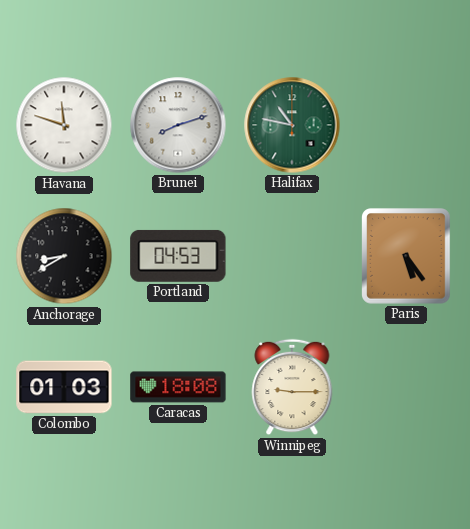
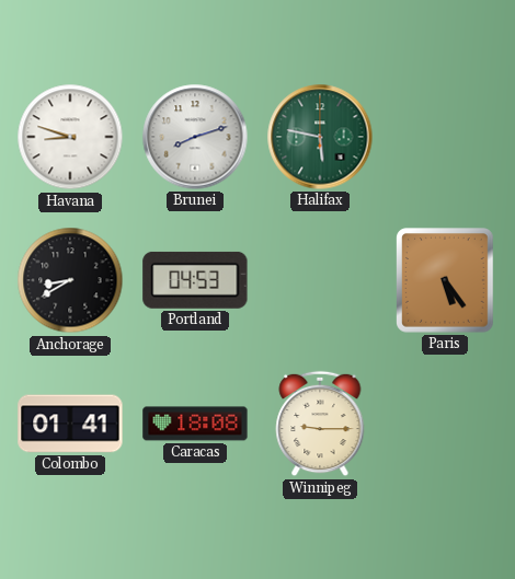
Havana: 11:48 -> 8:48 (70, 137)
Halifax: 10:47 -> 5:47 (320, 137)
Colombo: 01:03 -> 01:41 (70, 424)
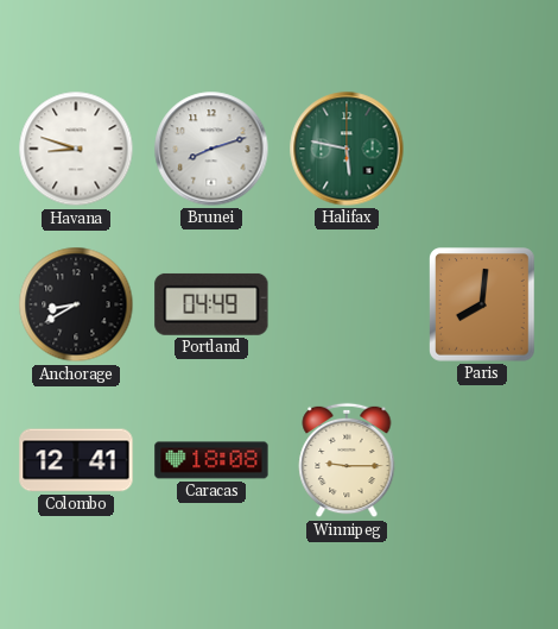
Portland: 04:53 -> 04:49 (211, 304)
Paris: 5:24 -> 8:01 (483, 304)
Colombo: 01:41 -> 12:41 (76, 460)
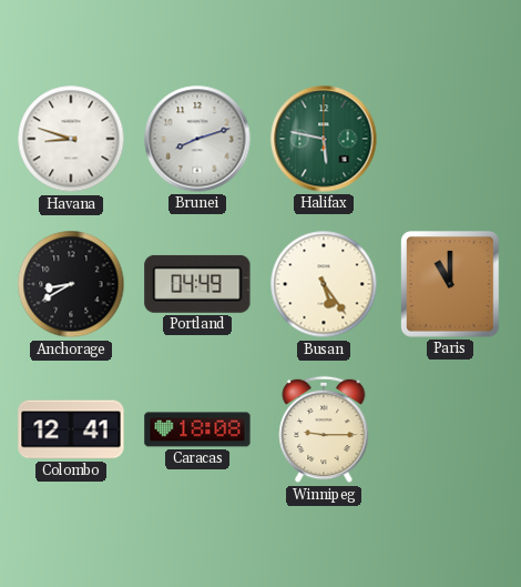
Busan: none -> 5:24 (324, 284)
Paris: 8:01 -> 11:00 (451, 284)
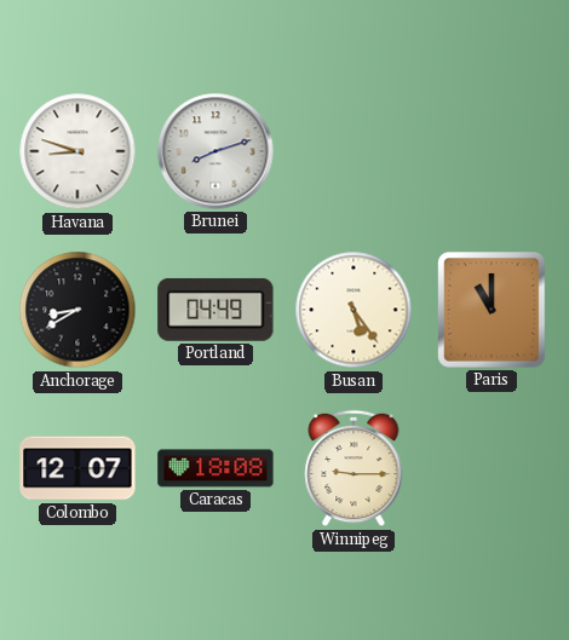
Halifax: 5:47 -> none (324, 139)
Colombo: 12:41 -> 12:07 (77, 468)
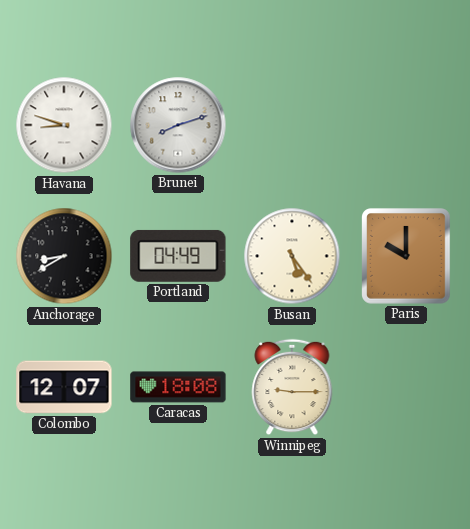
Paris: 11:00 -> 10:00 (407, 256)
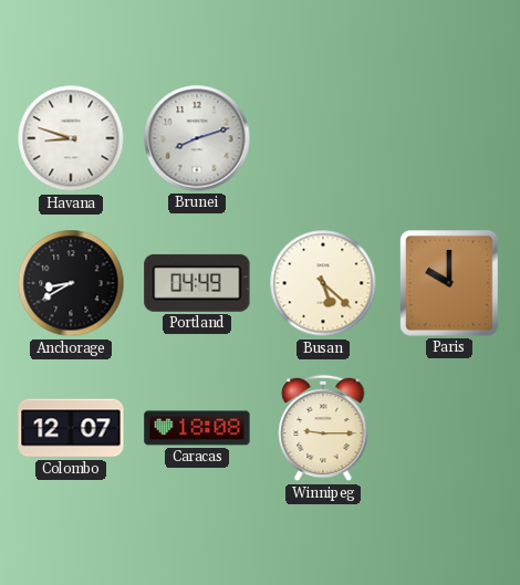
Busan: 5:24 -> 5:22 (323, 283)
